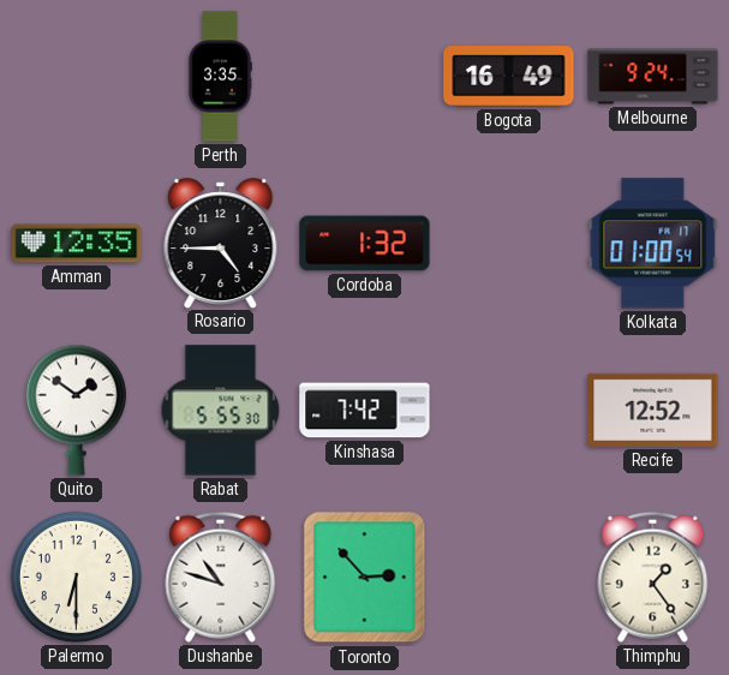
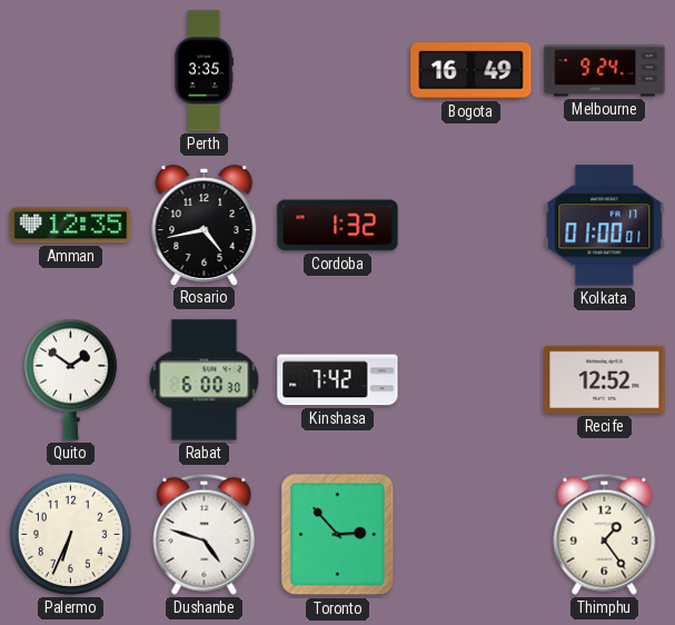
Rosario: 4:45 -> 4:43 (205, 225)
Kolkata: 01:00:54 -> 01:00:01 (605, 226)
Rabat: 5:55 -> 6:00 (205, 380)
Palermo: 6:30 -> 6:34 (70, 534)
Dushanbe: 10:48 -> 4:48 (205, 534)
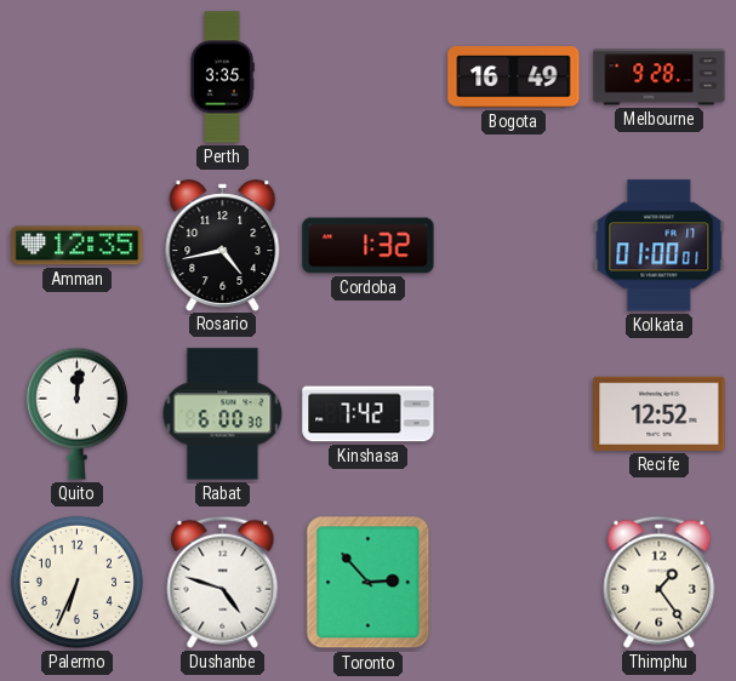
Melbourne: 9:24 -> 9:28 (660, 78)
Quito: 1:51 -> 12:01 (76, 413)
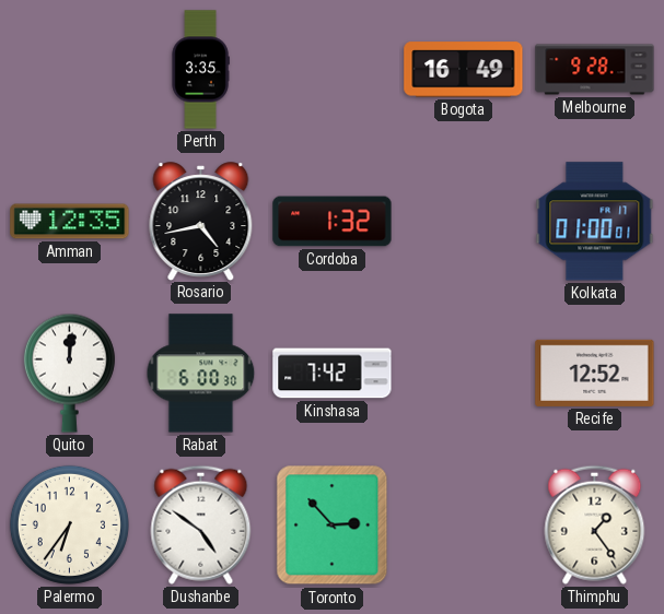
Palermo: 6:34 -> 6:36 (69, 524)
Dushanbe: 4:48 -> 4:51 (201, 524)
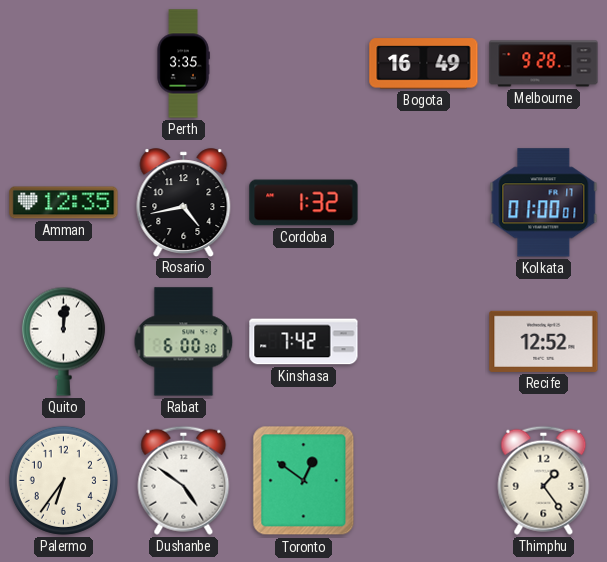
Toronto: 2:53 -> 12:51 (304, 481)
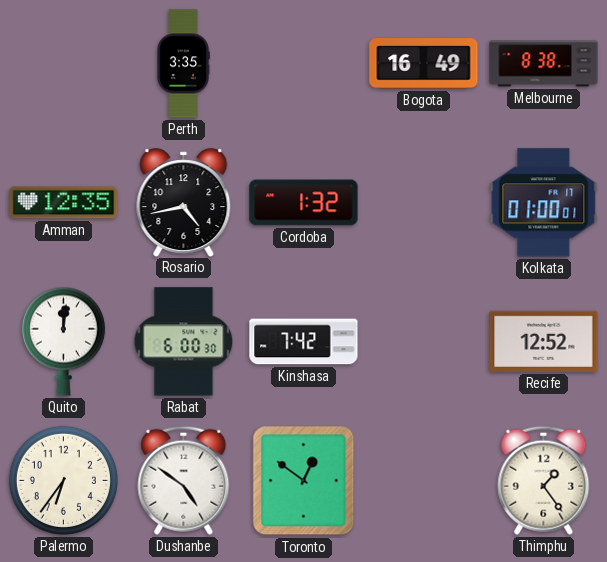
Melbourne: 9:28 -> 8:38 (544, 64)
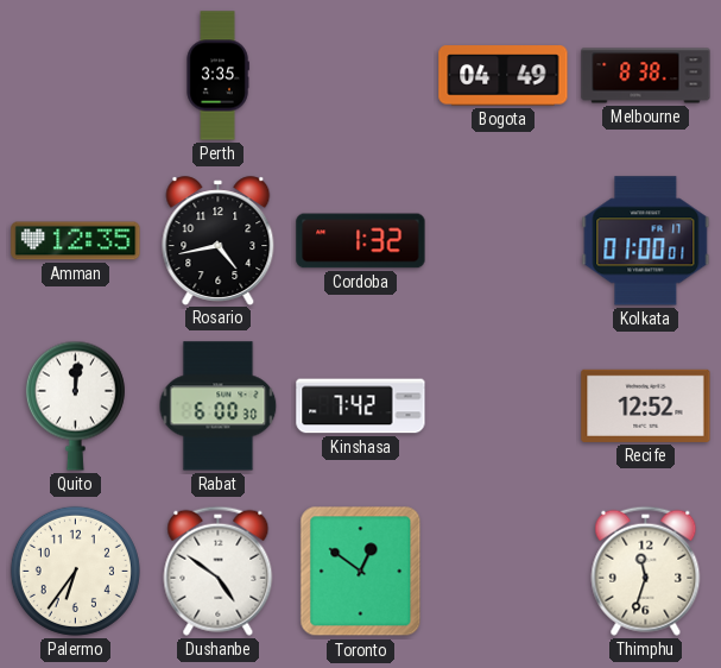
Bogota: 16:49 -> 04:49 (504, 76)
Thimphu: 1:24 -> 11:33 (646, 571)
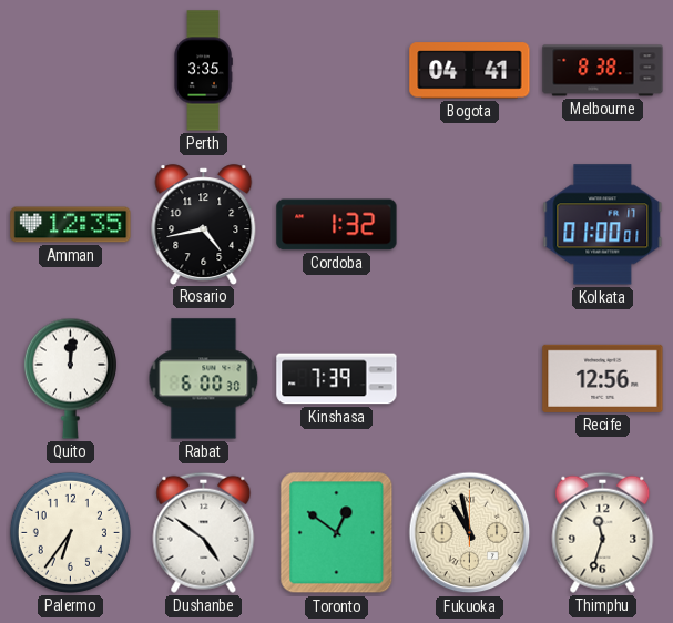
Bogota: 04:49 -> 04:41 (470, 71)
Kinshasa: 7:42 -> 7:39 (337, 379)
Recife: 12:52 -> 12:56 (603, 378)
Fukuoka: none -> 10:58 (470, 533)
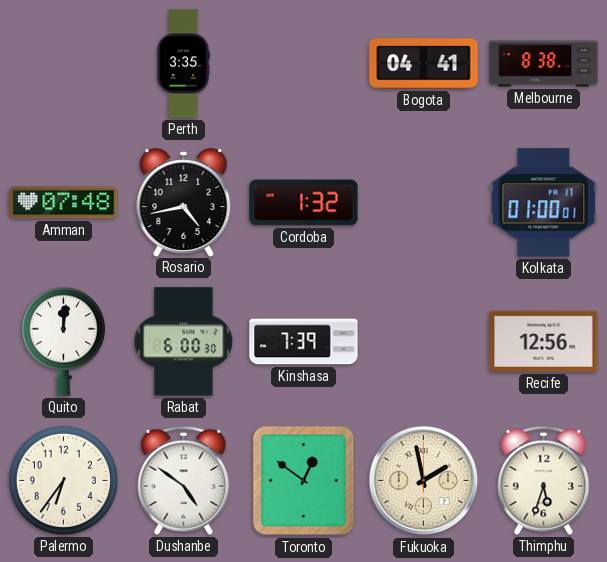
Amman: 12:35 -> 07:48 (64, 203)
Fukuoka: 10:58 -> 1:58 (424, 481)
Thimphu: 11:33 -> 5:33 (544, 480)
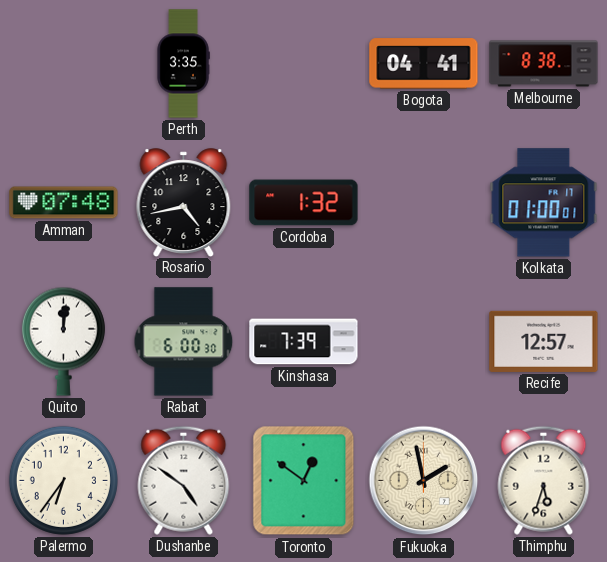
Recife: 12:56 -> 12:57 (544, 341)
